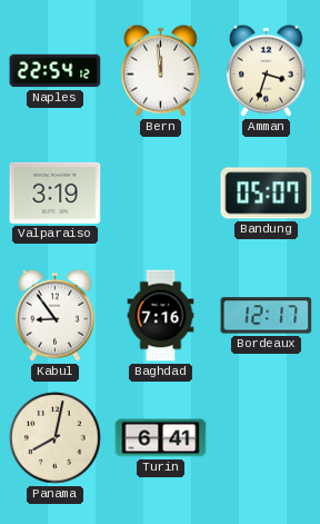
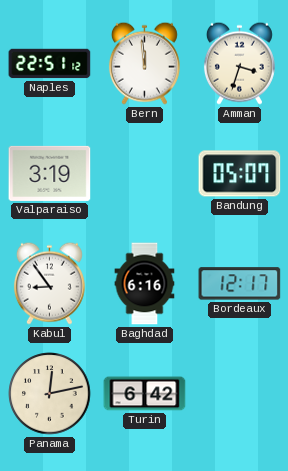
Naples: 22:54 -> 22:51 (50, 64)
Baghdad: 7:16 -> 6:16 (145, 284)
Panama: 8:02 -> 12:13 (50, 394)
Turin: 6:41 -> 6:42 (145, 394)
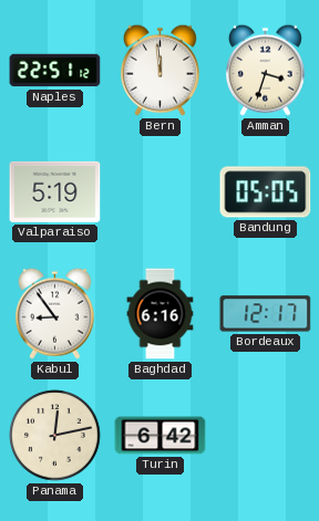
Valparaiso: 3:19 -> 5:19 (55, 191)
Bandung: 05:07 -> 05:05 (266, 192)
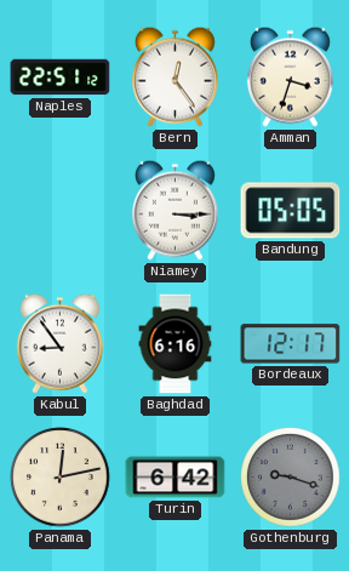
Bern: 11:59 -> 12:24 (174, 76)
Valparaiso: 5:19 -> none (55, 191)
Niamey: none -> 3:15 (174, 210)
Gothenburg: none -> 9:18 (291, 478)
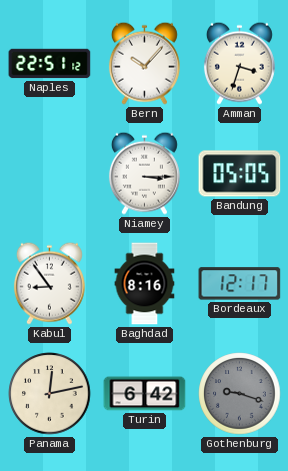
Bern: 12:24 -> 10:07 (144, 63)
Baghdad: 6:16 -> 8:16 (145, 284)
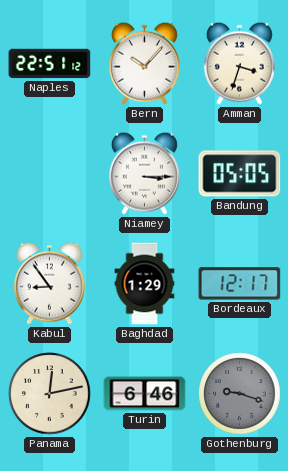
Baghdad: 8:16 -> 1:29 (145, 284)
Turin: 6:42 -> 6:46 (145, 394)
